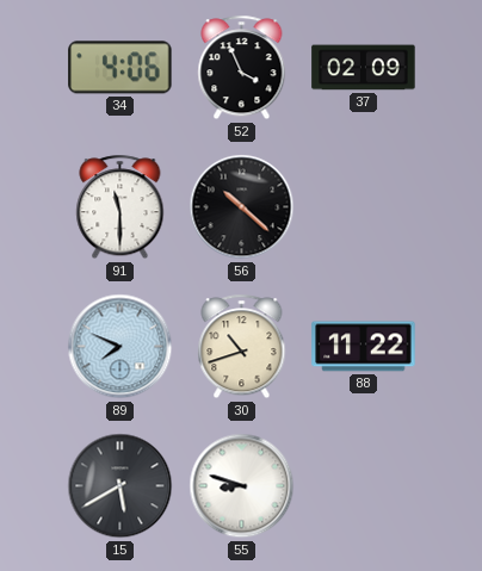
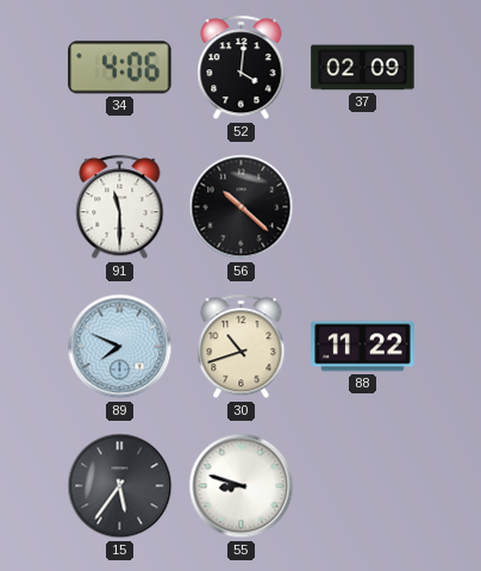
52: 3:56 -> 4:01 (242, 68)
15: 5:40 -> 5:36 (120, 486)
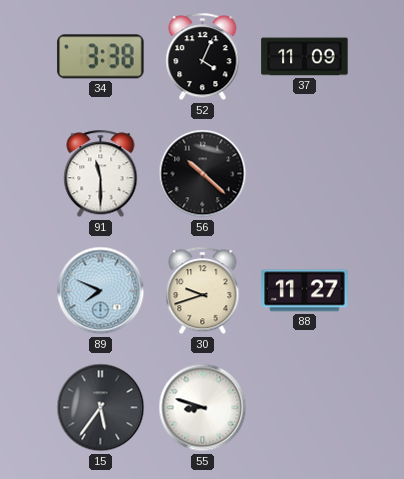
34: 4:06 -> 3:38 (101, 57)
52: 4:01 -> 4:04 (203, 57)
37: 02:09 -> 11:09 (305, 57)
30: 10:42 -> 9:42 (203, 291)
88: 11:22 -> 11:27 (305, 291)
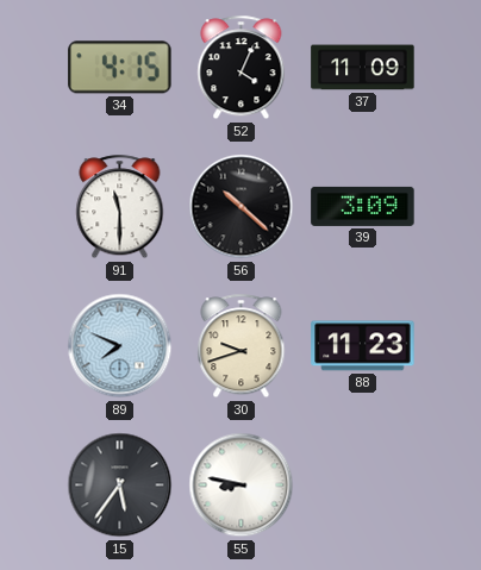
34: 3:38 -> 4:15 (120, 68)
39: none -> 3:09 (363, 206)
88: 11:27 -> 11:23 (363, 346)
55: 8:48 -> 8:47 (242, 486)
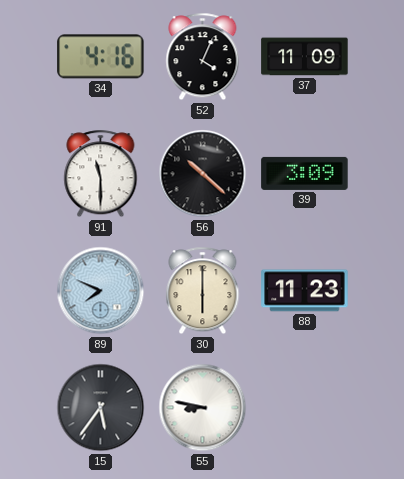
34: 4:15 -> 4:16 (101, 57)
30: 9:42 -> 6:00 (203, 291)
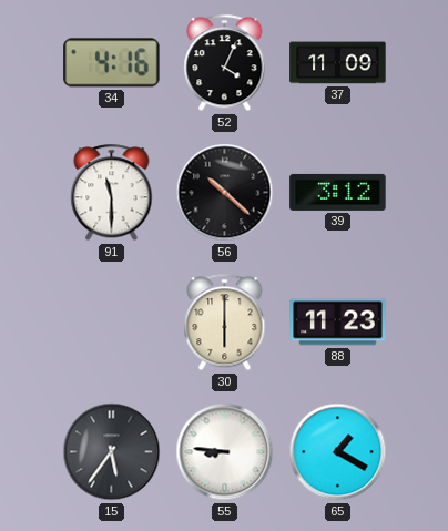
39: 3:09 -> 3:12 (338, 192)
89: 7:49 -> none (101, 291)
55: 8:47 -> 8:46 (225, 452)
65: none -> 1:20 (338, 452)
